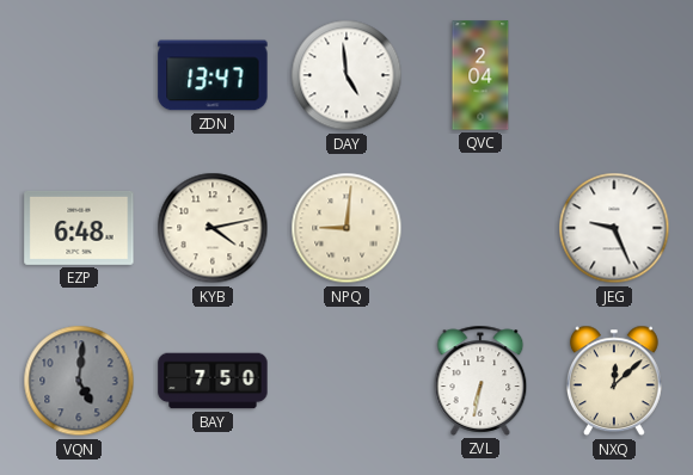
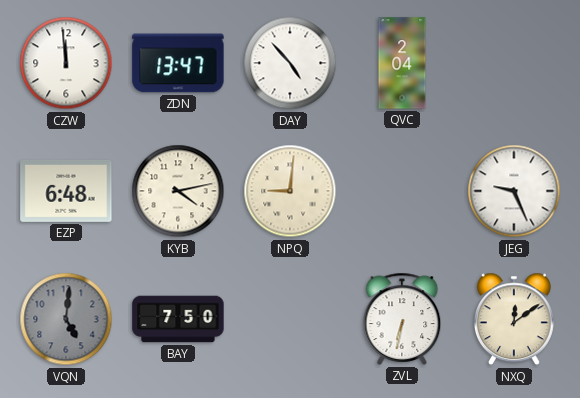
CZW: none -> 11:59 (66, 63)
DAY: 4:59 -> 4:53 (290, 63)
NXQ: 12:08 -> 12:09 (514, 319)
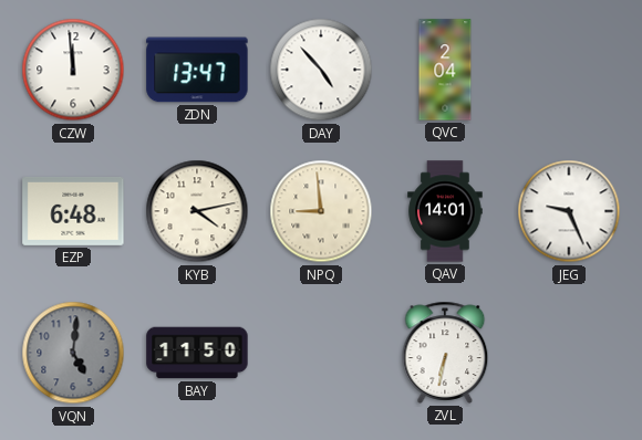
NPQ: 9:01 -> 8:59 (321, 211)
QAV: none -> 14:01 (445, 211)
BAY: 7:50 -> 11:50 (197, 353)
NXQ: 12:09 -> none (514, 319)
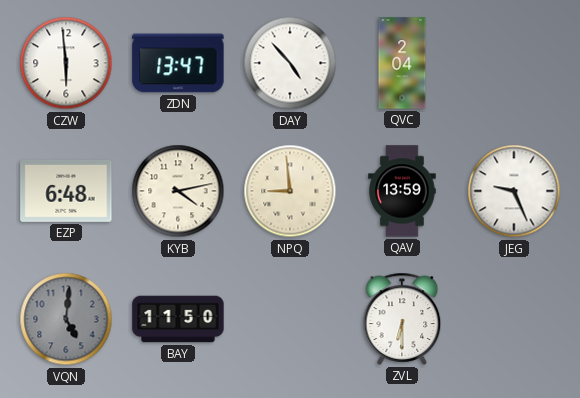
CZW: 11:59 -> 5:59 (66, 63)
QAV: 14:01 -> 13:59 (402, 191)
ZVL: 6:32 -> 6:30 (402, 319)
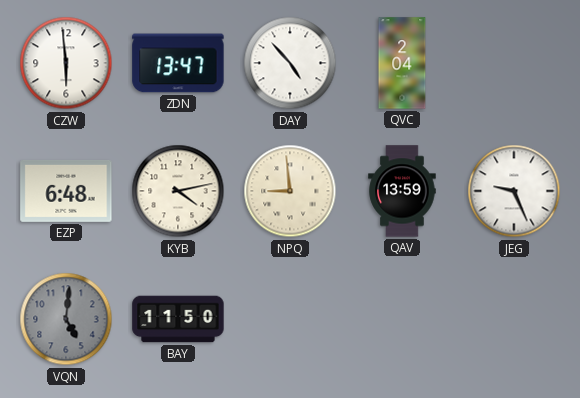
ZVL: 6:30 -> none (402, 319)
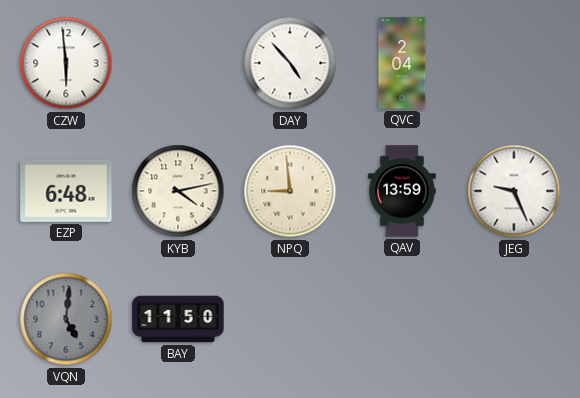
ZDN: 13:47 -> none (178, 63)
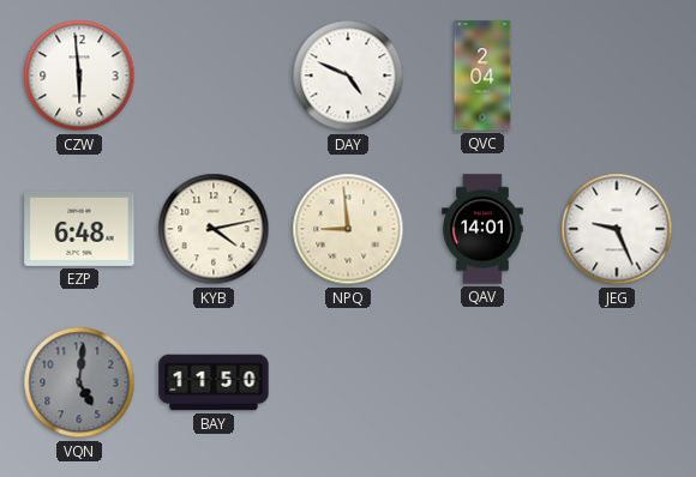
DAY: 4:53 -> 4:49 (348, 76)
QAV: 13:59 -> 14:01 (482, 229)
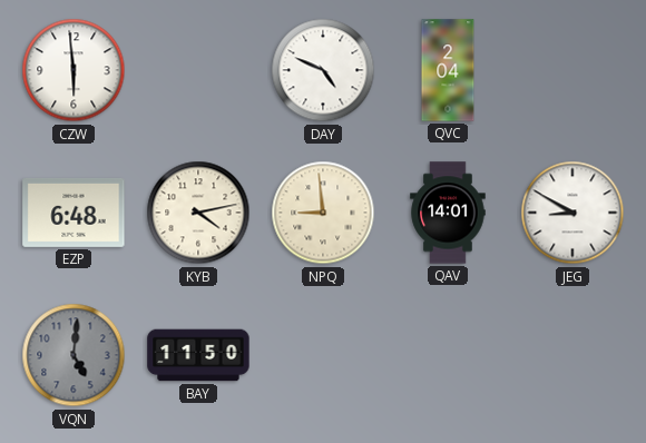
JEG: 9:26 -> 8:50 (572, 213)
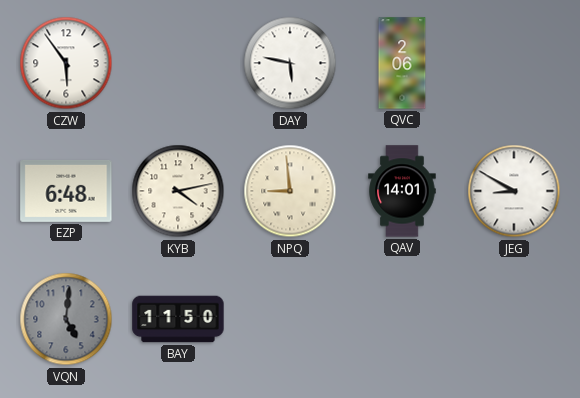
CZW: 5:59 -> 5:54 (66, 63)
DAY: 4:49 -> 5:47 (290, 63)
QVC: 2:04 -> 2:06 (402, 63)
